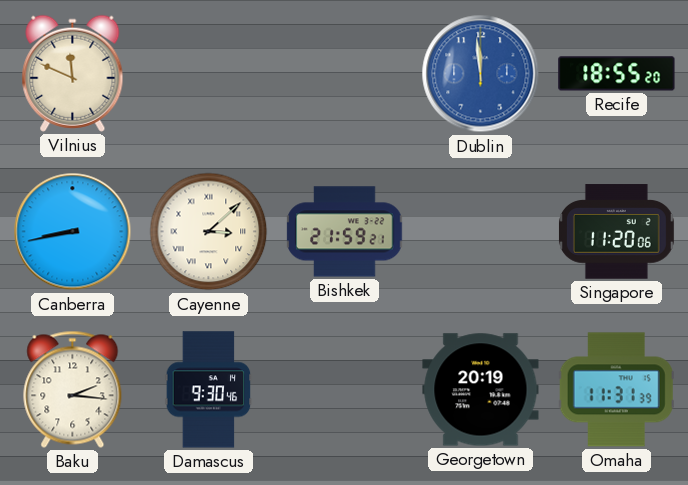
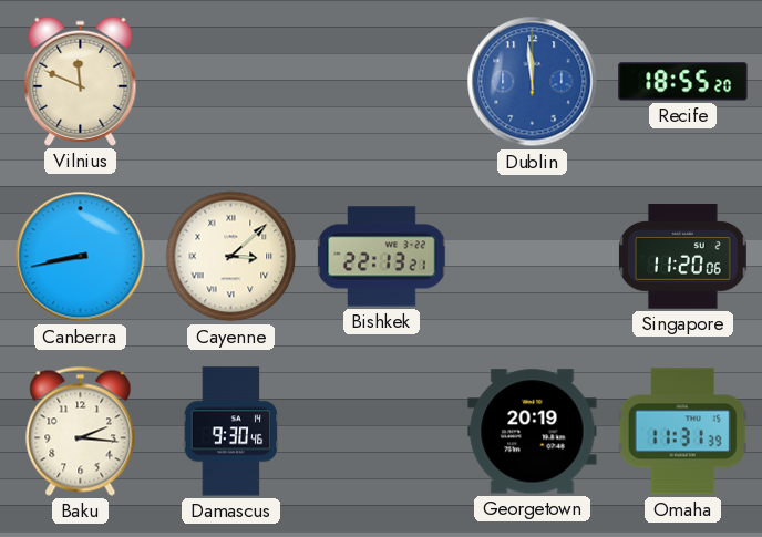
Bishkek: 21:59 -> 22:13 (382, 257)
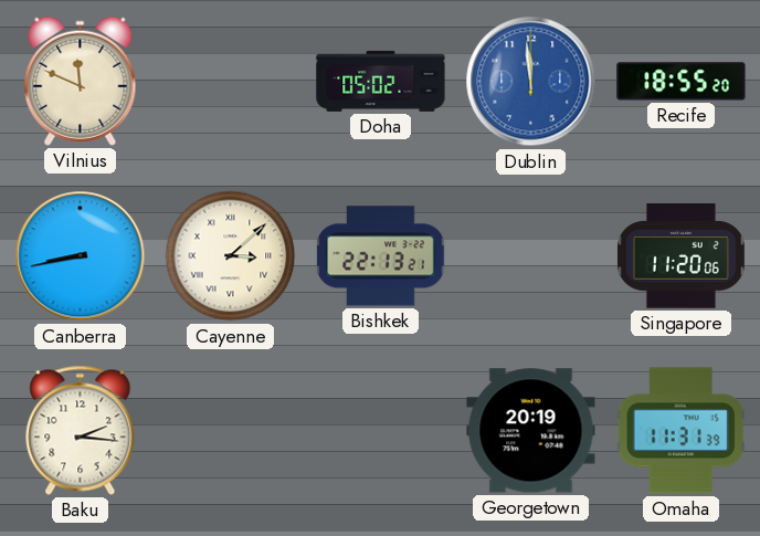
Doha: none -> 05:02 (381, 81)
Damascus: 9:30 -> none (231, 432)
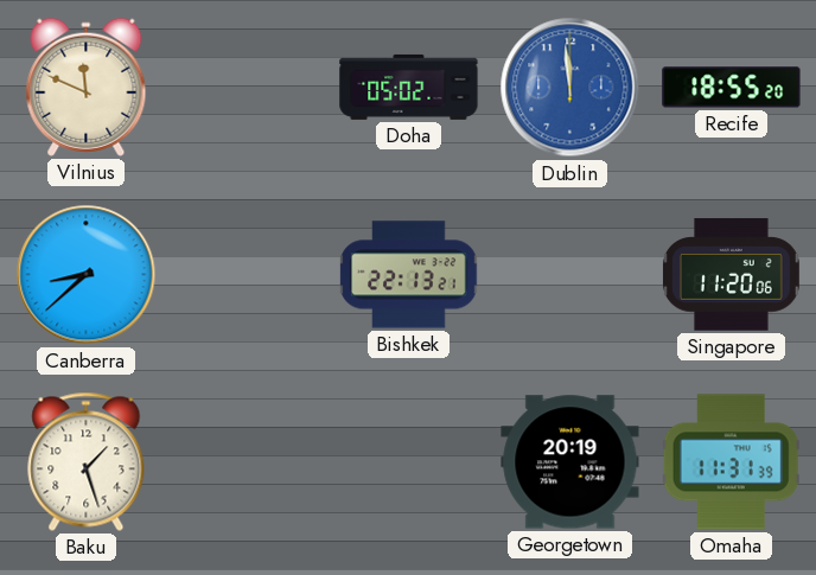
Canberra: 8:43 -> 8:38 (87, 275)
Cayenne: 3:08 -> none (231, 256)
Baku: 2:16 -> 1:27 (87, 461)
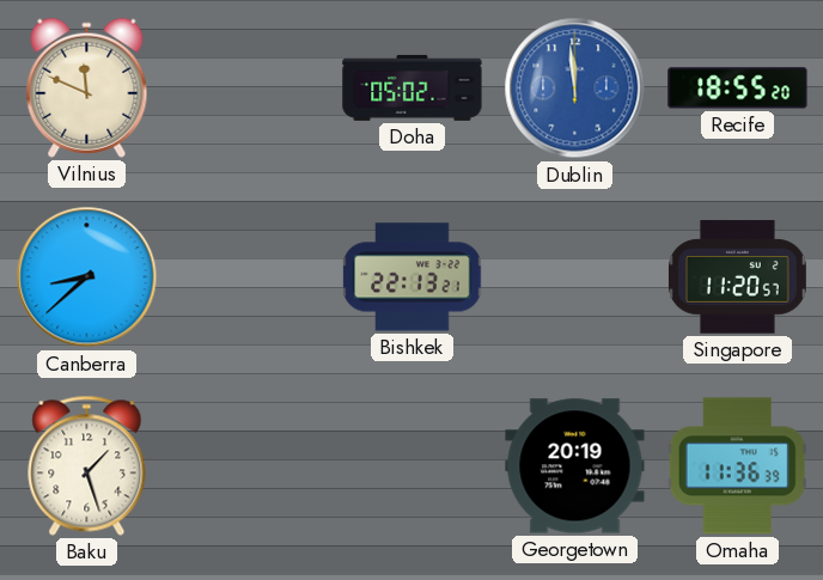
Singapore: 11:20:06 -> 11:20:57 (737, 277)
Omaha: 11:31 -> 11:36 (737, 466)
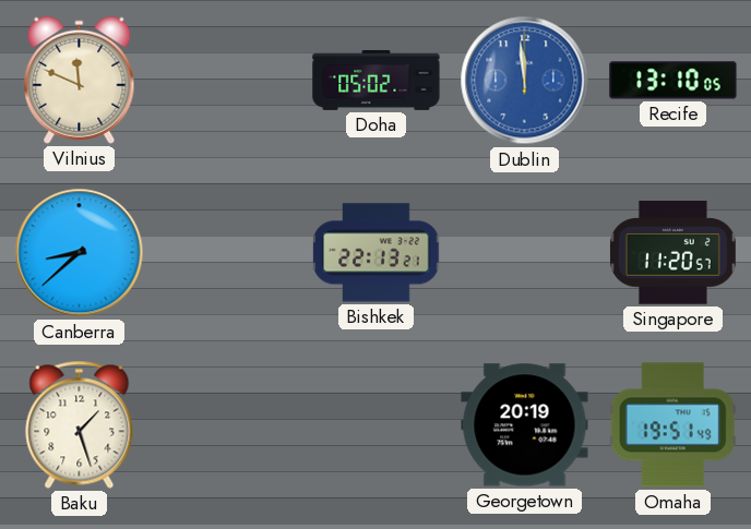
Recife: 18:55 -> 13:10 (673, 81)
Omaha: 11:36 -> 19:51 (672, 425)
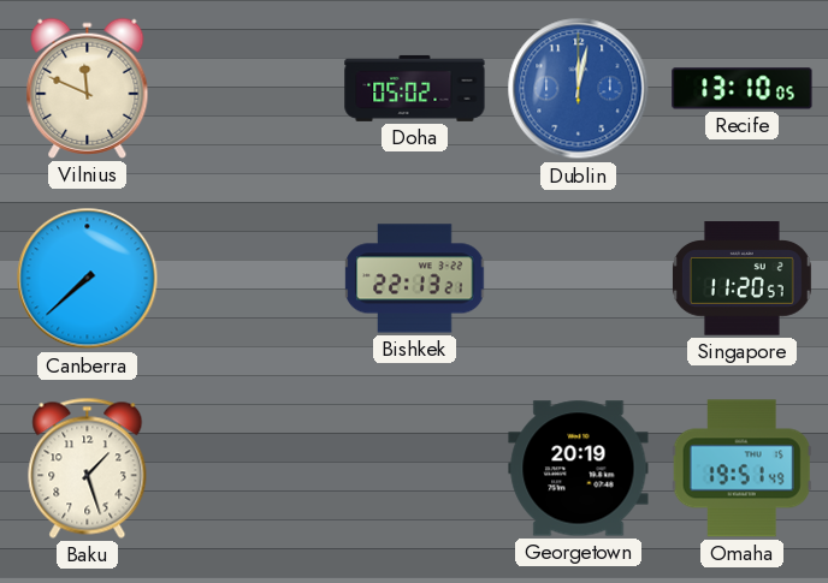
Dublin: 11:59 -> 12:02 (579, 89)
Canberra: 8:38 -> 7:38 (88, 279)
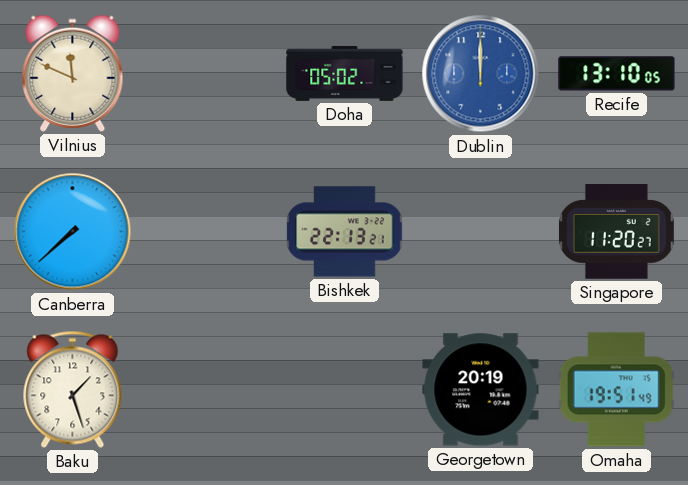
Dublin: 12:02 -> 12:00 (481, 74)
Singapore: 11:20:57 -> 11:20:27 (616, 232)
